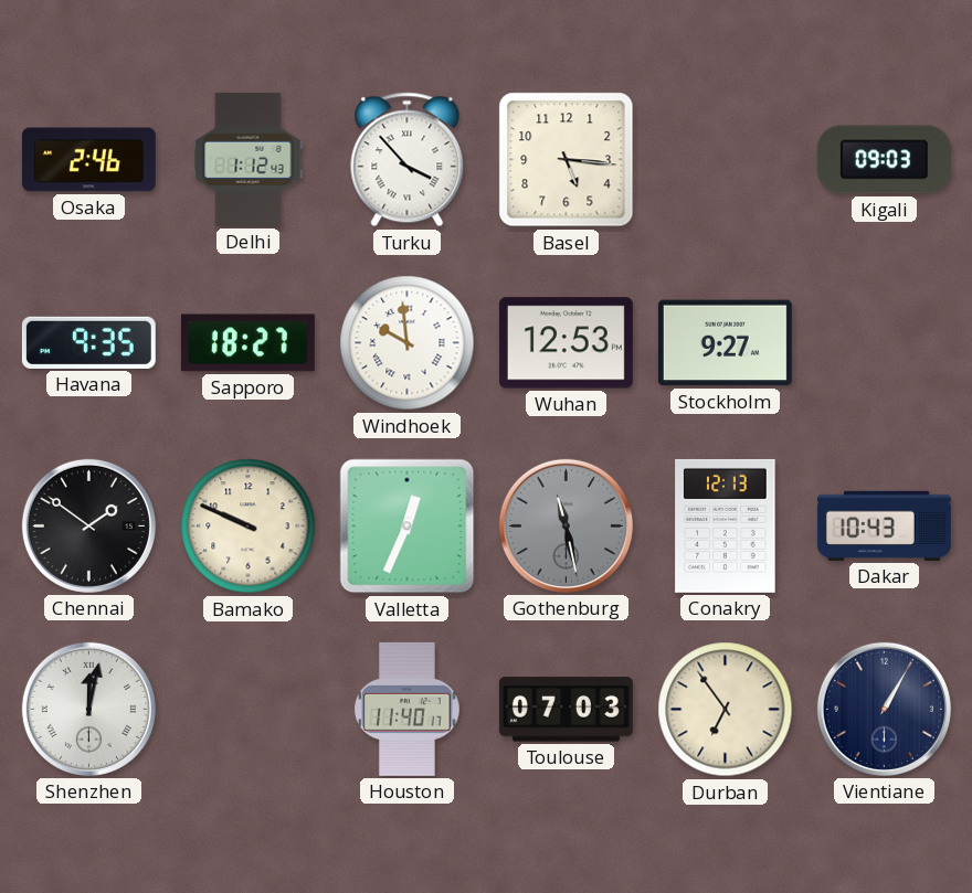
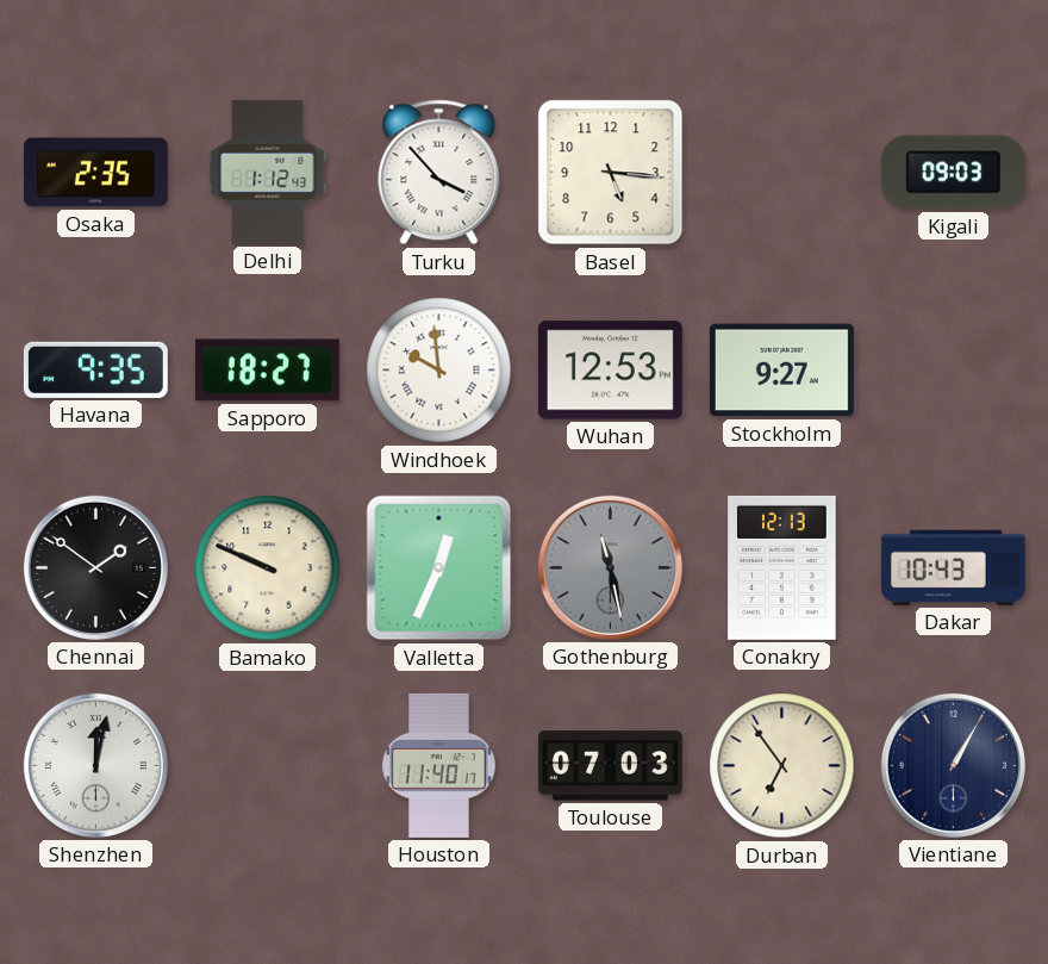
Osaka: 2:46 -> 2:35 (95, 173)
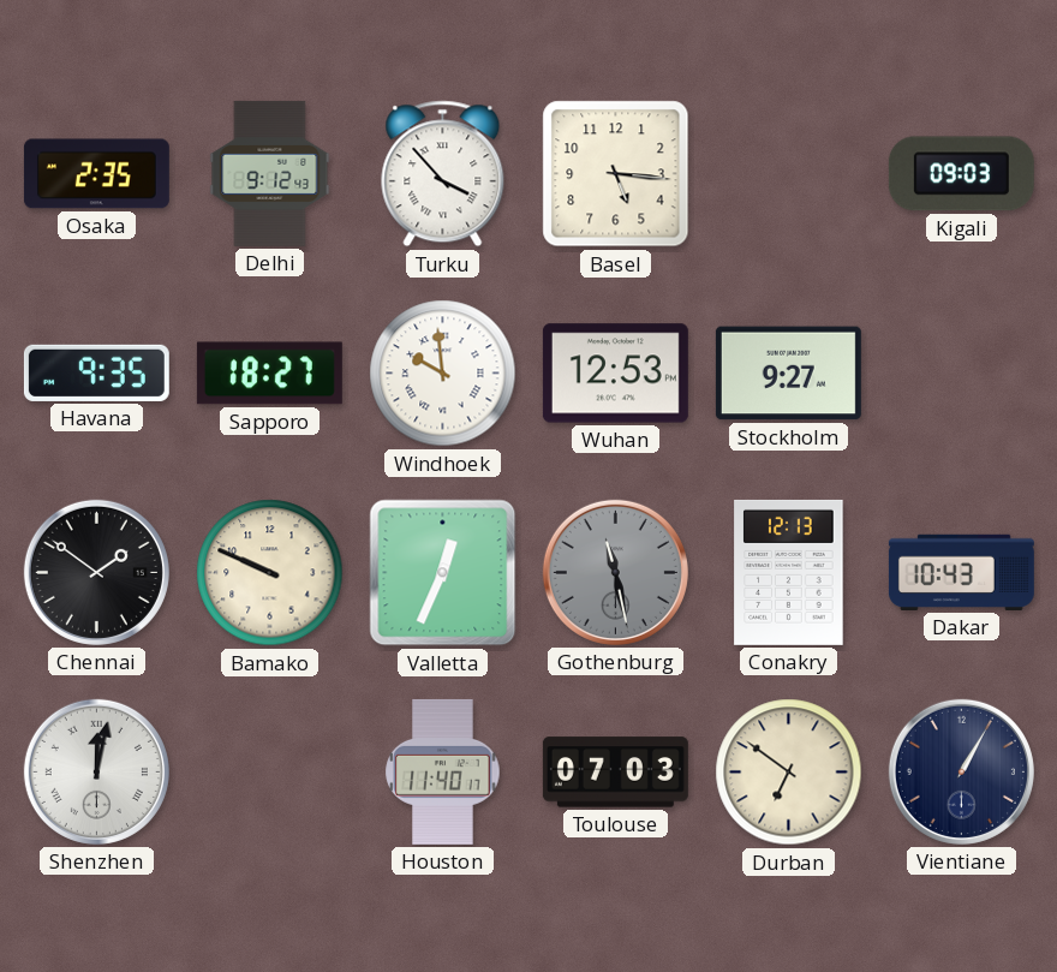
Delhi: 1:12 -> 9:12 (270, 173)
Durban: 6:54 -> 6:51 (789, 773)
